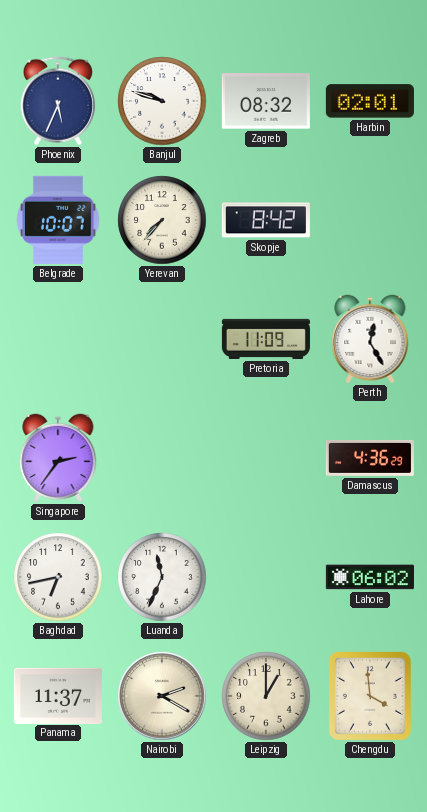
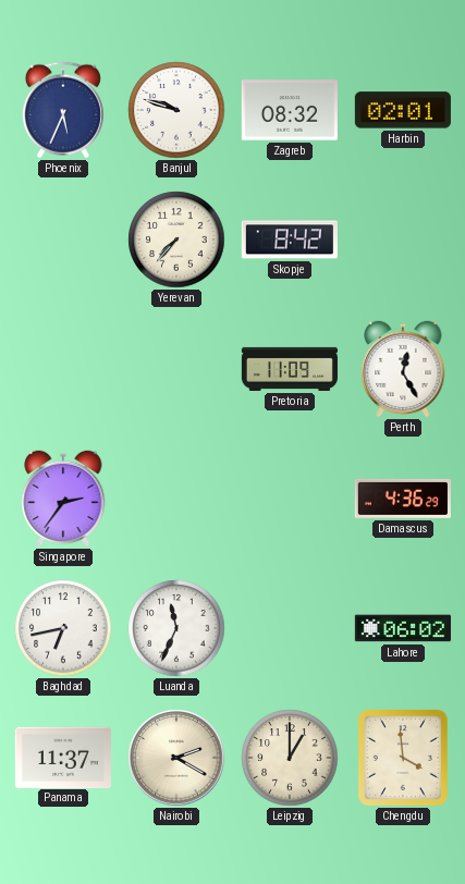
Belgrade: 10:07 -> none (59, 220)
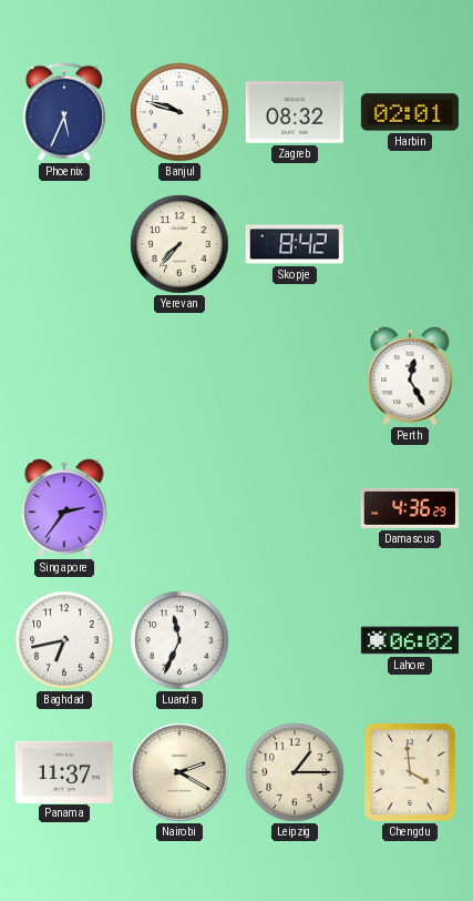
Pretoria: 11:09 -> none (290, 369)
Leipzig: 1:00 -> 1:15 (295, 772)
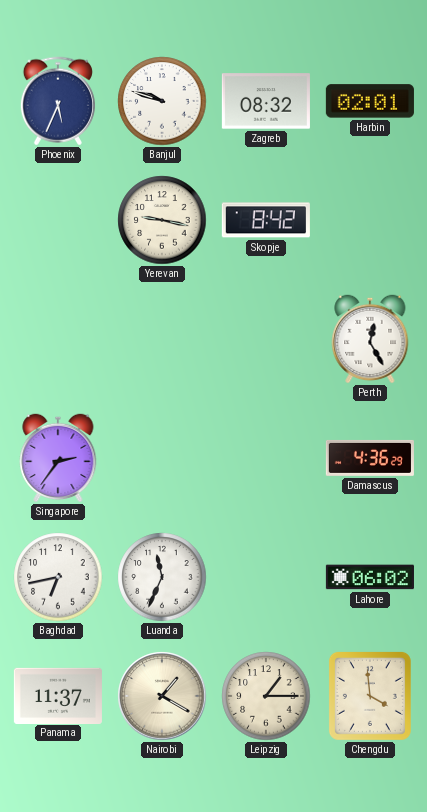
Yerevan: 7:37 -> 9:17 (162, 220)
Nairobi: 2:20 -> 1:20 (162, 696)
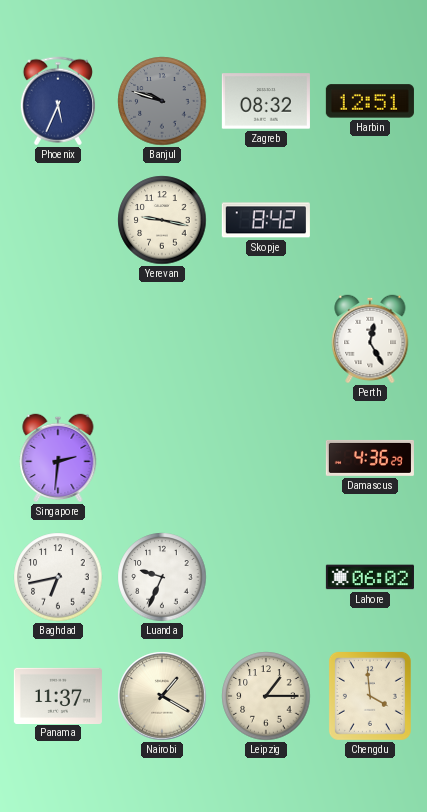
Banjul dial: white -> grey (162, 101)
Harbin: 02:01 -> 12:51 (370, 101)
Singapore: 2:36 -> 2:31 (58, 458)
Luanda: 11:34 -> 9:34 (162, 577)
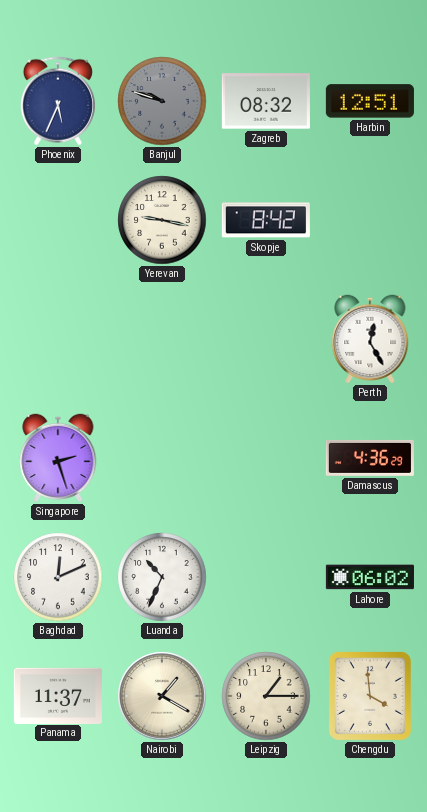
Singapore: 2:31 -> 2:27 (58, 458)
Baghdad: 6:43 -> 12:11 (58, 577)
Luanda: 9:34 -> 10:34 (162, 577)
